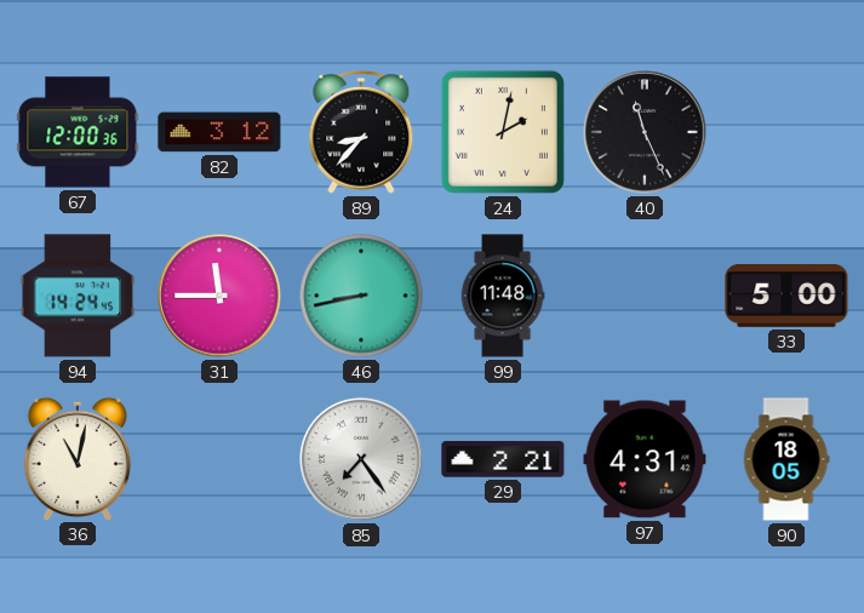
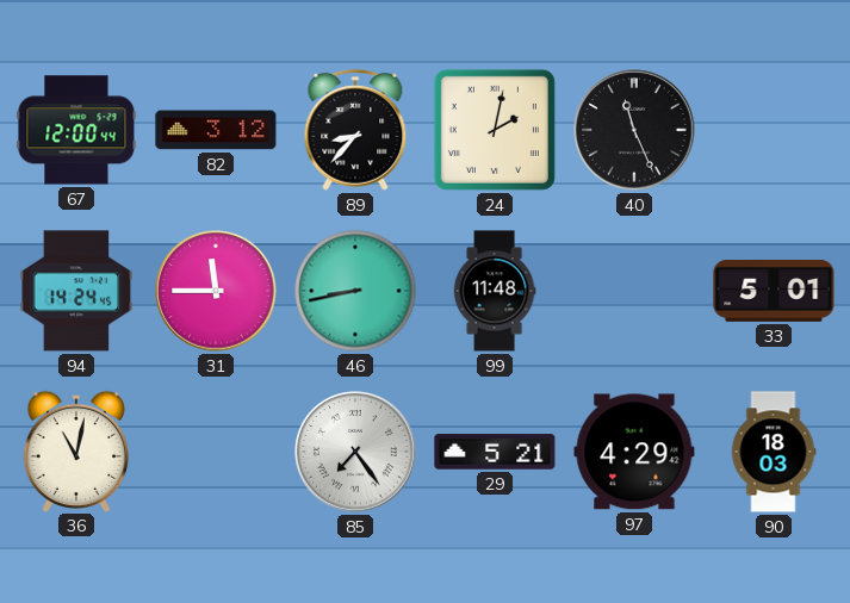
67: 12:00:36 -> 12:00:44 (76, 130)
33: 5:00 -> 5:01 (774, 291)
29: 2:21 -> 5:21 (495, 452)
97: 4:31 -> 4:29 (634, 452)
90: 18:05 -> 18:03 (774, 452)
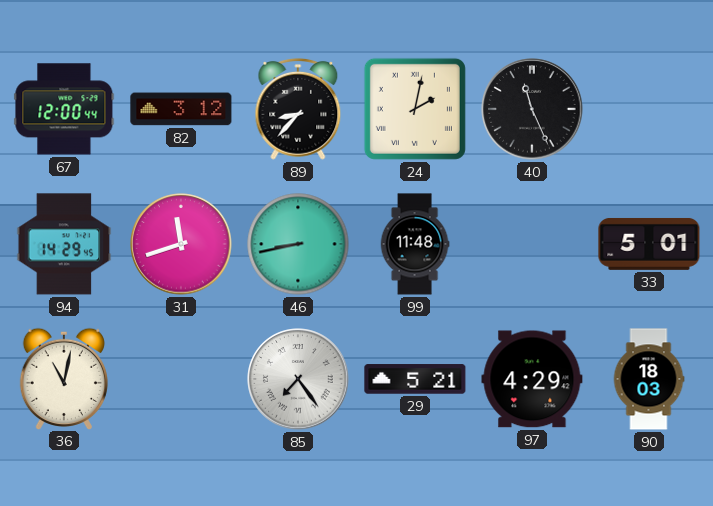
94: 14:24 -> 14:29 (64, 244)
31: 11:45 -> 11:42 (181, 244)
